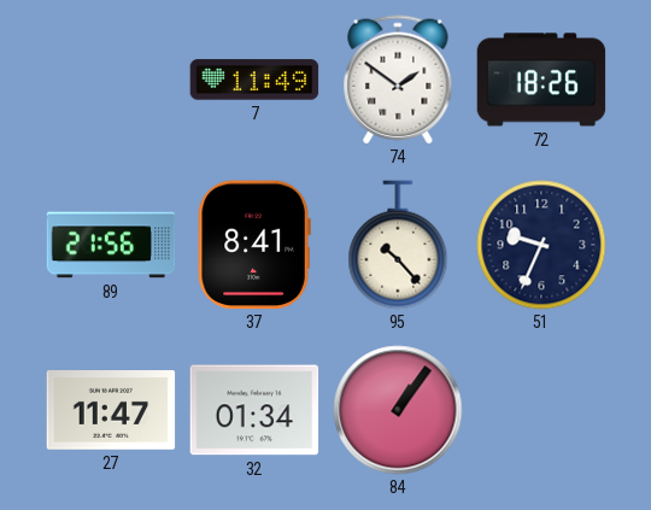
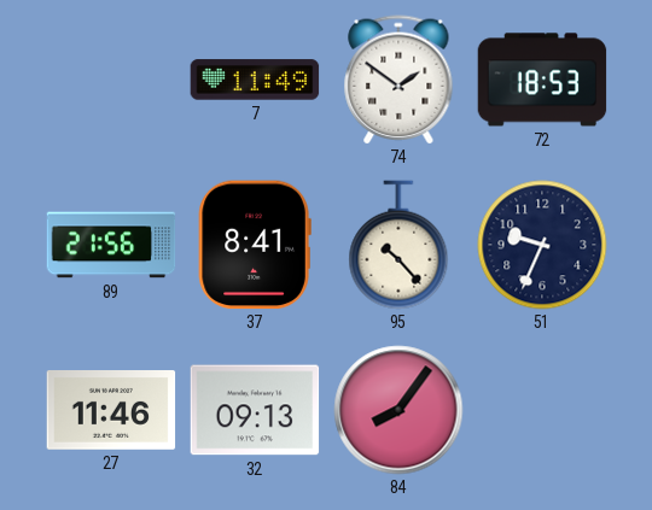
72: 18:26 -> 18:53 (542, 80)
27: 11:47 -> 11:46 (111, 411)
32: 01:34 -> 09:13 (255, 410)
84: 1:06 -> 8:06 (398, 410)
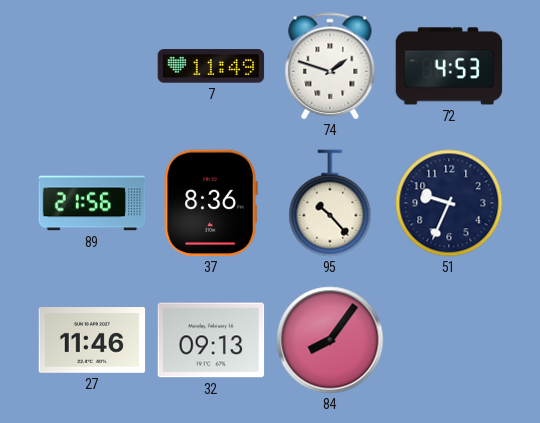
74: 1:51 -> 1:48 (330, 66)
72: 18:53 -> 4:53 (449, 66)
37: 8:41 -> 8:36 (211, 203)
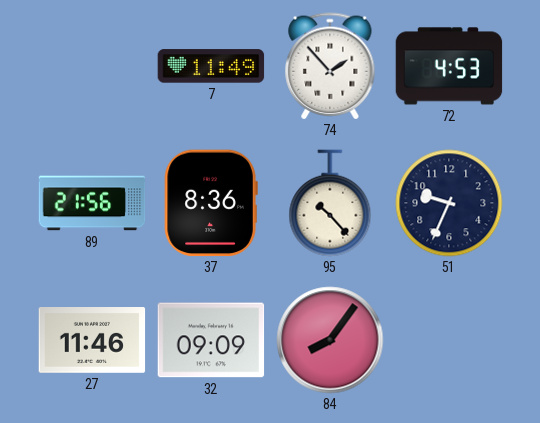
74: 1:48 -> 1:53 (330, 66)
32: 09:13 -> 09:09 (211, 340)
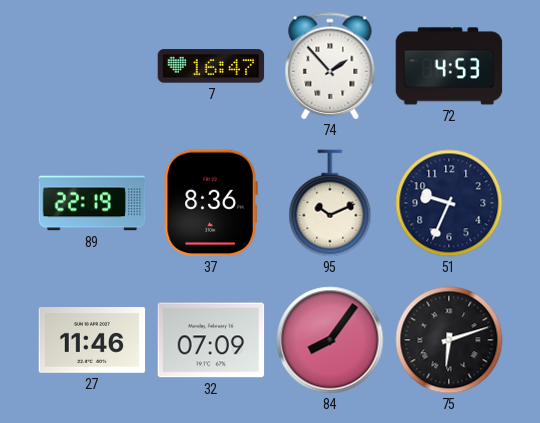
7: 11:49 -> 16:47 (211, 66)
89: 21:56 -> 22:19 (92, 203)
95: 10:23 -> 10:11 (330, 203)
32: 09:09 -> 07:09 (211, 340)
75: none -> 6:12 (449, 340)
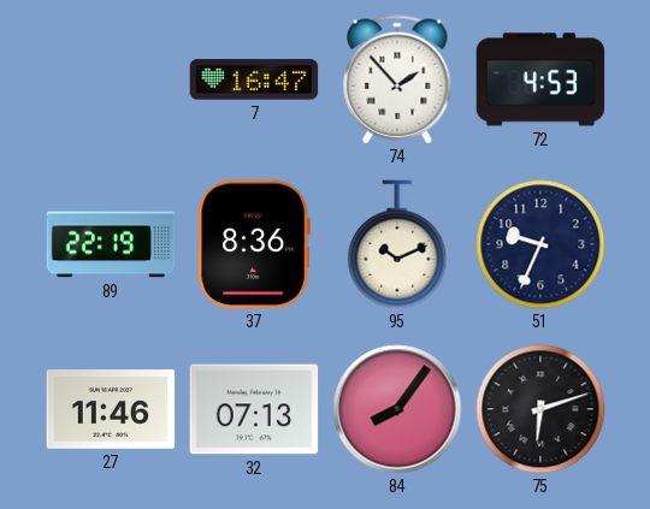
32: 07:09 -> 07:13 (254, 409)
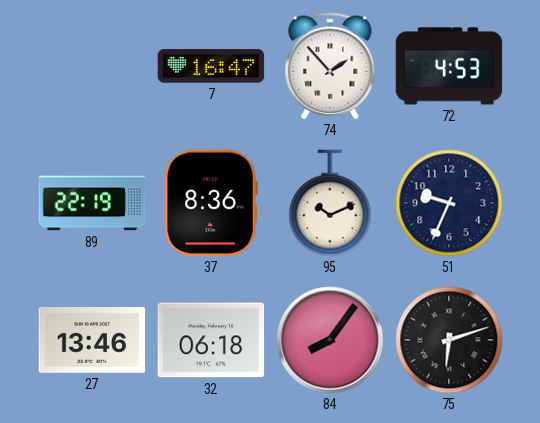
27: 11:46 -> 13:46 (92, 341)
32: 07:13 -> 06:18 (211, 340)
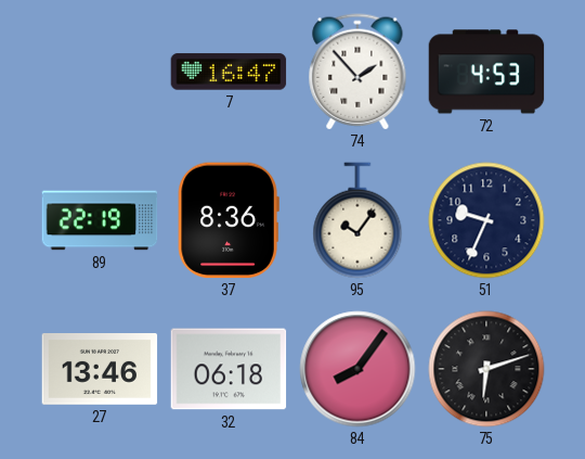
95: 10:11 -> 10:06 (357, 220)
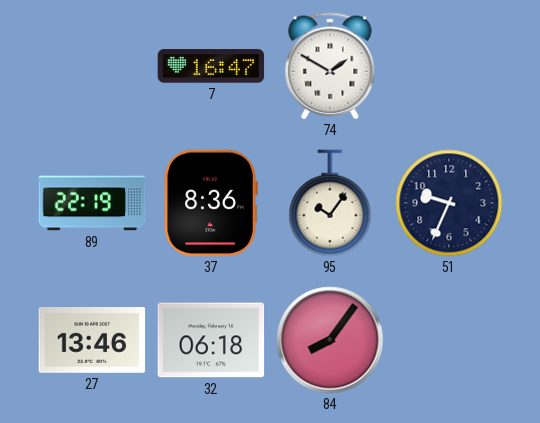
74: 1:53 -> 1:50 (330, 66)
72: 4:53 -> none (486, 72)
75: 6:12 -> none (486, 369)
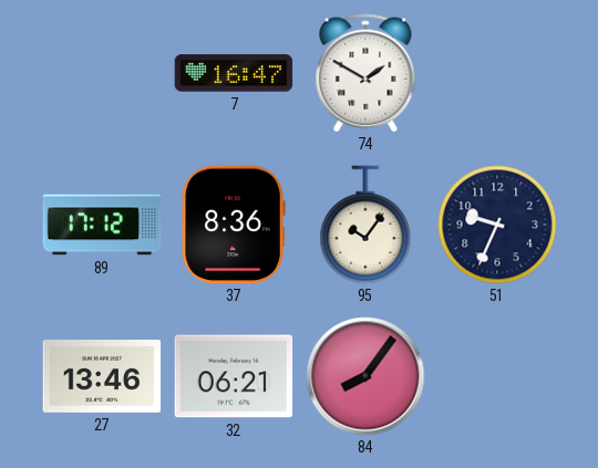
89: 22:19 -> 17:12 (102, 225)
32: 06:18 -> 06:21 (234, 376)
